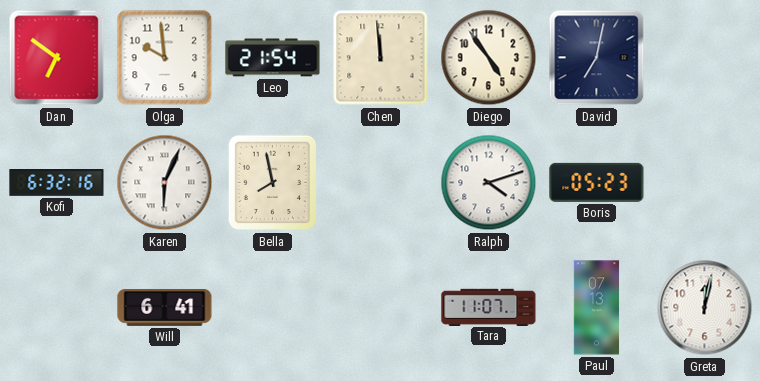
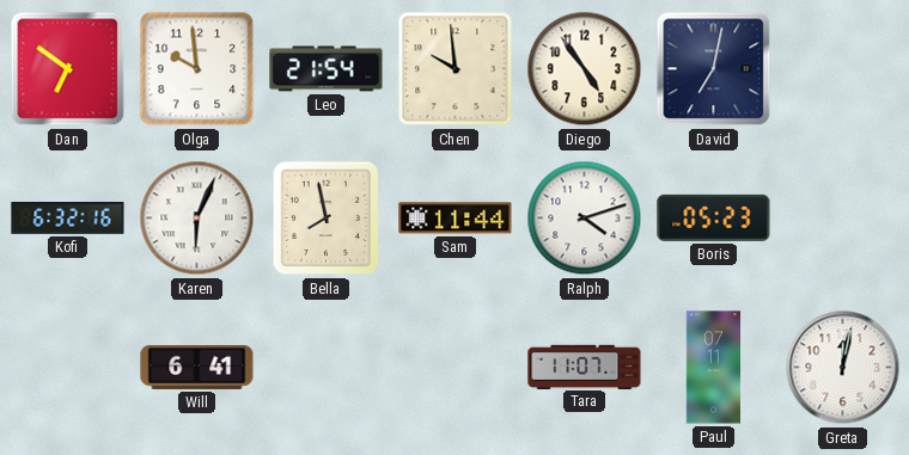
Chen: 11:59 -> 9:59 (456, 69)
Sam: none -> 11:44 (456, 219)
Paul: 07:13 -> 07:11 (714, 368)
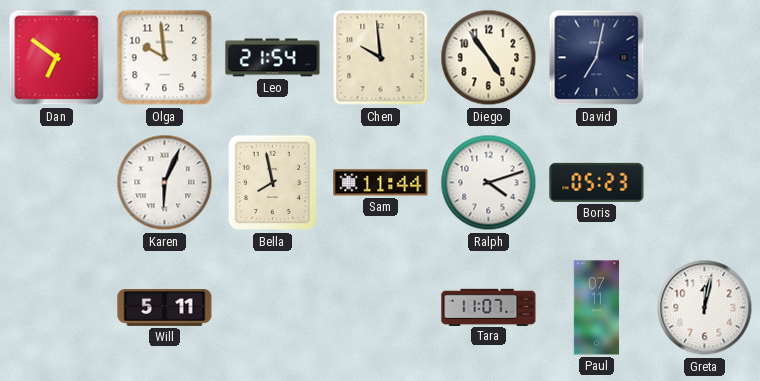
Kofi: 6:32 -> none (68, 219)
Will: 6:41 -> 5:11 (165, 307)
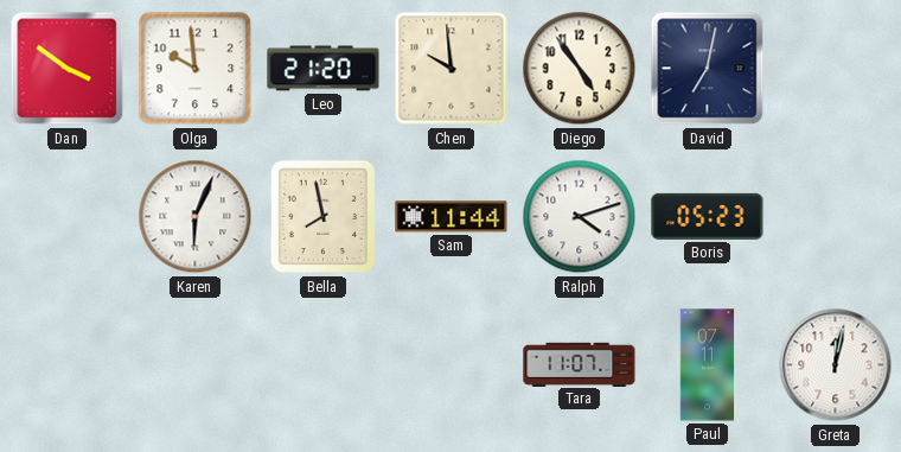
Dan: 6:51 -> 3:51 (68, 69)
Leo: 21:54 -> 21:20 (324, 69)
Will: 5:11 -> none (165, 307)
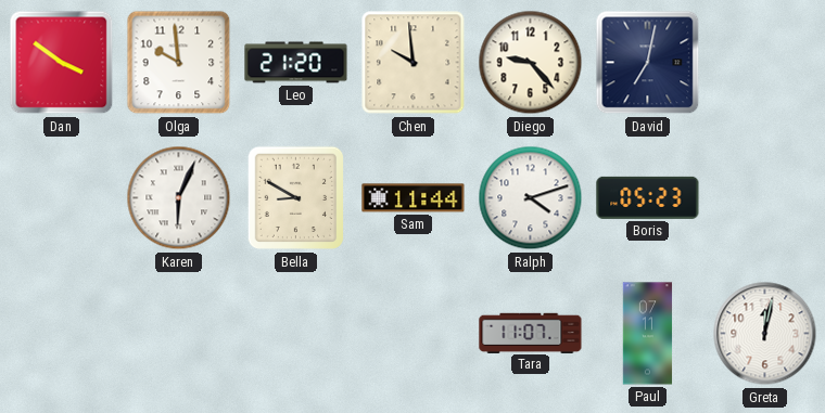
Diego: 4:54 -> 9:23 (531, 63)
Bella: 7:58 -> 8:50 (295, 198)
